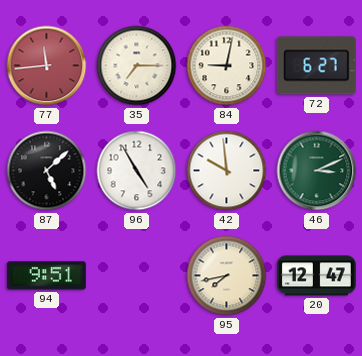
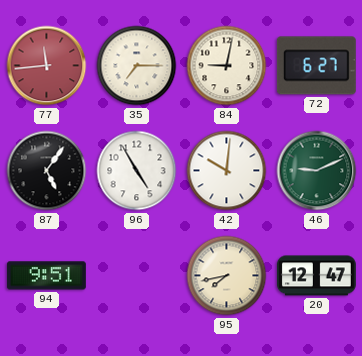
87: 5:08 -> 5:06 (47, 171)
42: 9:59 -> 10:01 (227, 171)
46: 3:11 -> 9:11 (317, 171)
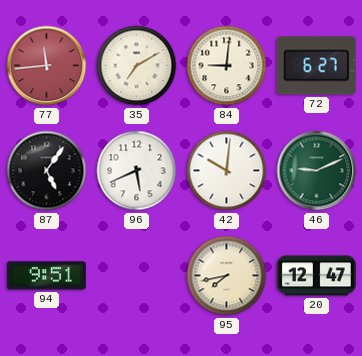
35: 7:15 -> 7:10 (137, 66)
84: 9:02 -> 9:01 (227, 66)
96: 4:55 -> 5:41 (137, 171)
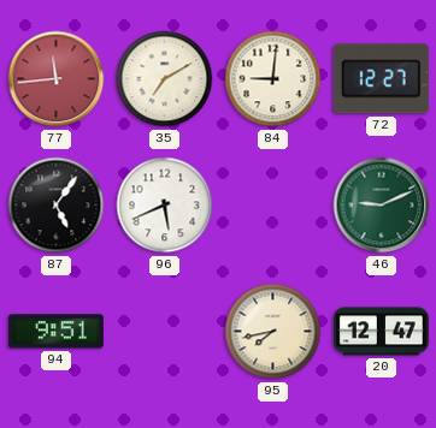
72: 6:27 -> 12:27 (381, 79)
42: 10:01 -> none (227, 171)
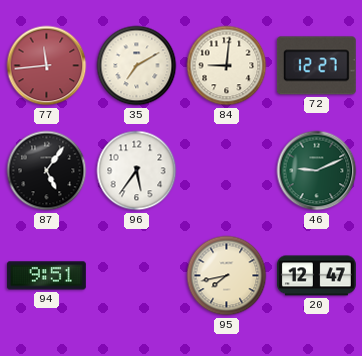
96: 5:41 -> 5:36 (137, 171)
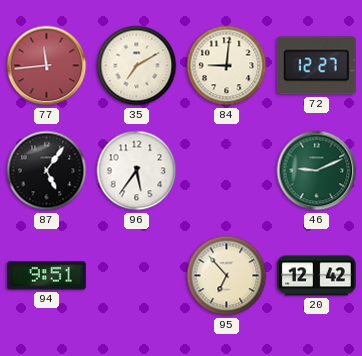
95: 7:43 -> 6:53 (227, 276)
20: 12:47 -> 12:42 (316, 276)
